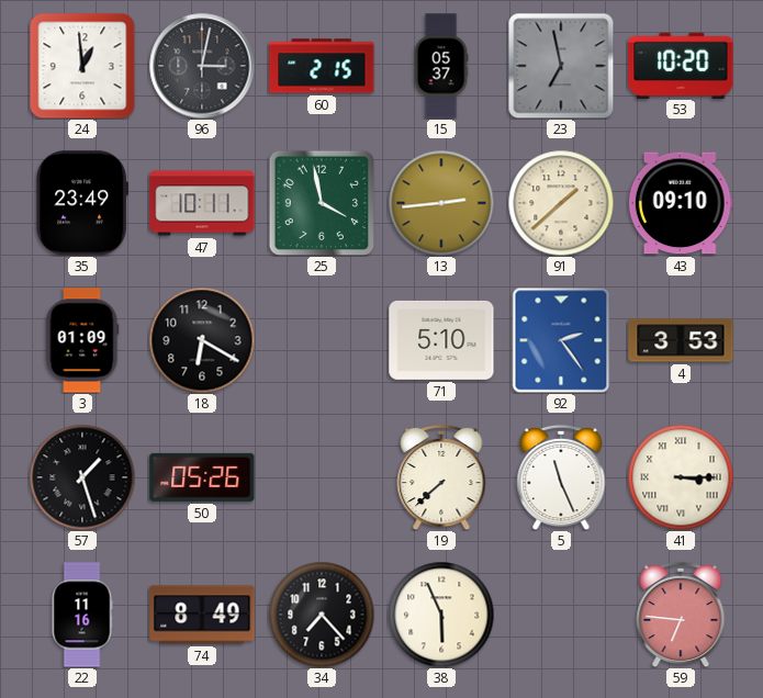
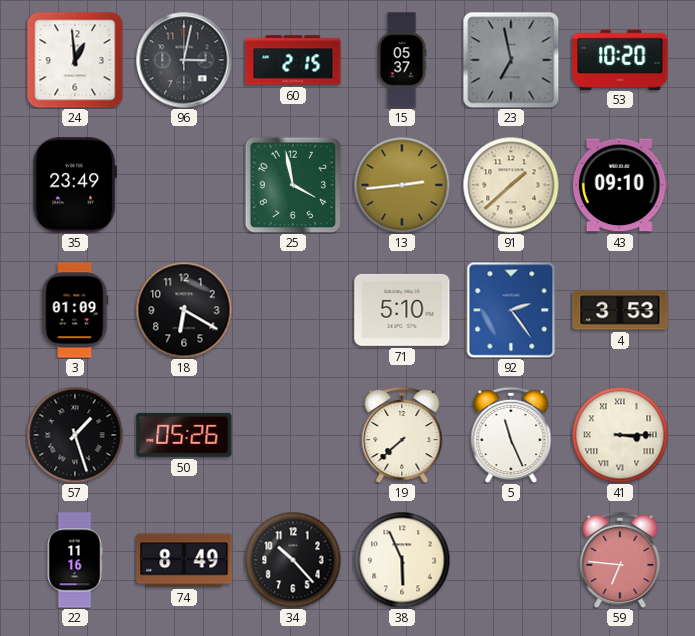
47: 10:11 -> none (202, 203)
34: 7:23 -> 10:23 (293, 560)
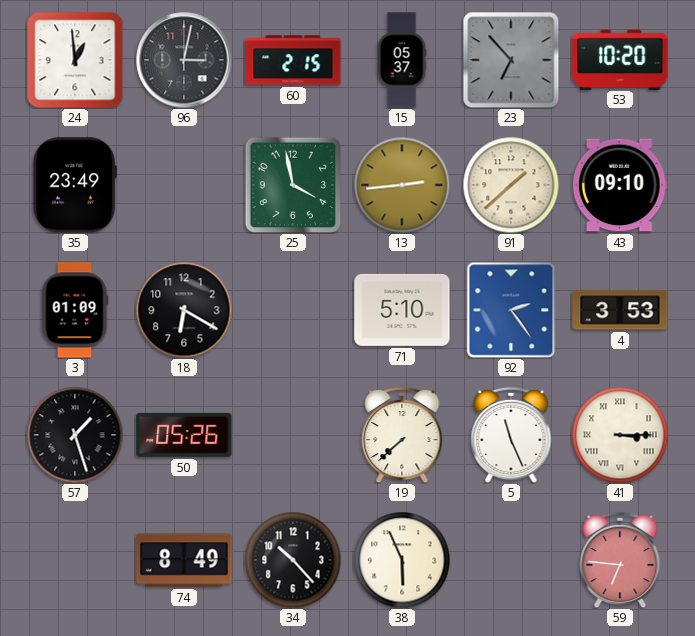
23: 6:58 -> 6:53 (511, 60)
22: 11:16 -> none (75, 560)
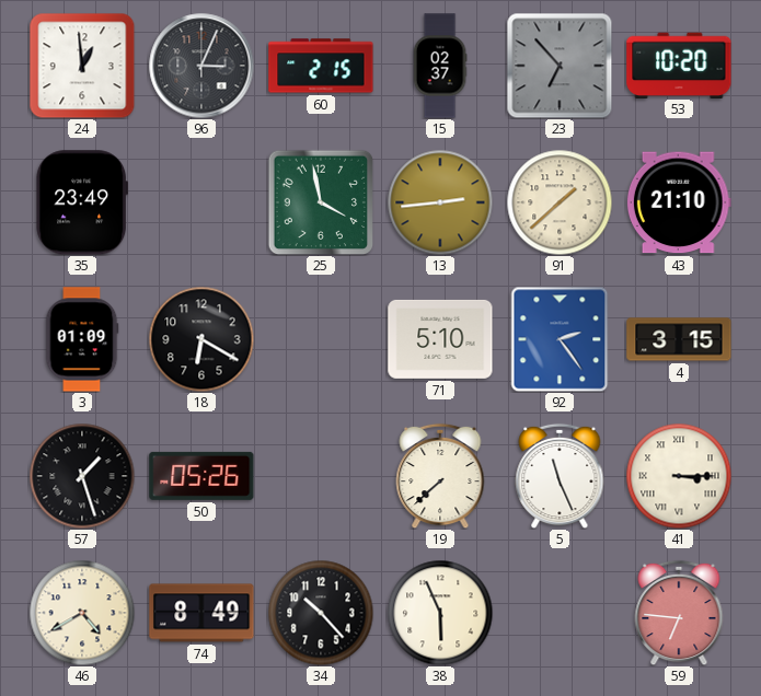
96: 3:02 -> 3:04 (201, 66)
15: 05:37 -> 02:37 (440, 66)
43: 09:10 -> 21:10 (679, 202)
4: 3:53 -> 3:15 (679, 339)
46: none -> 4:40 (82, 613)
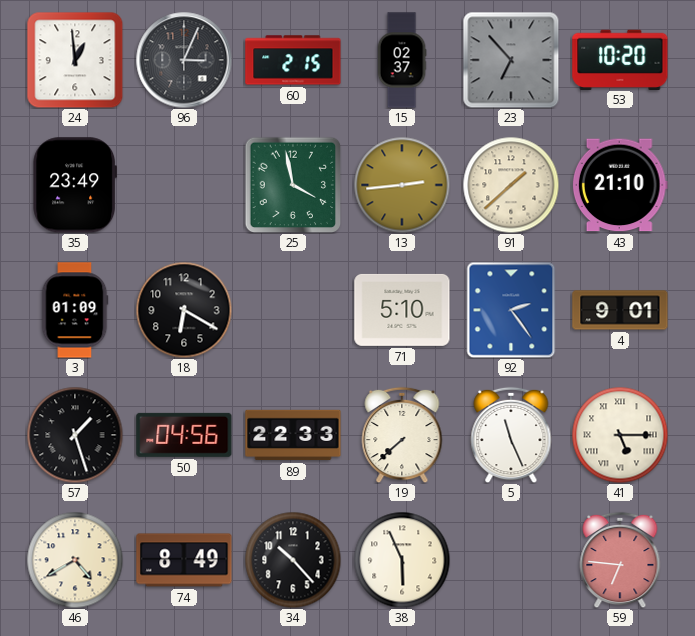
4: 3:15 -> 9:01 (620, 310)
50: 05:26 -> 04:56 (184, 435)
89: none -> 22:33 (293, 435)
41: 3:15 -> 5:15 (620, 435)
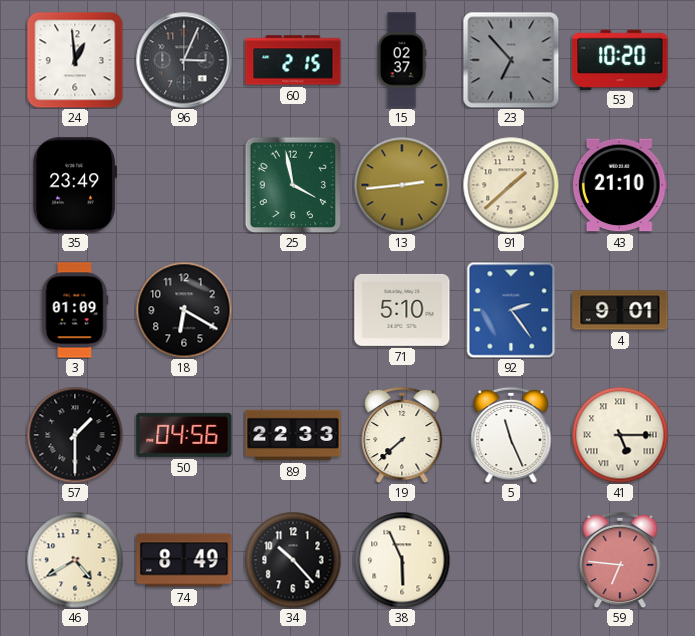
57: 1:27 -> 1:30 (75, 435)
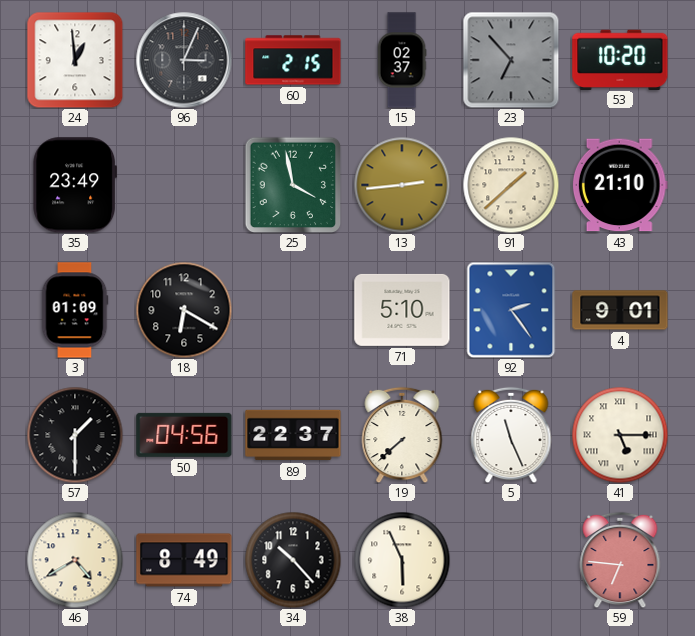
89: 22:33 -> 22:37 (293, 435)
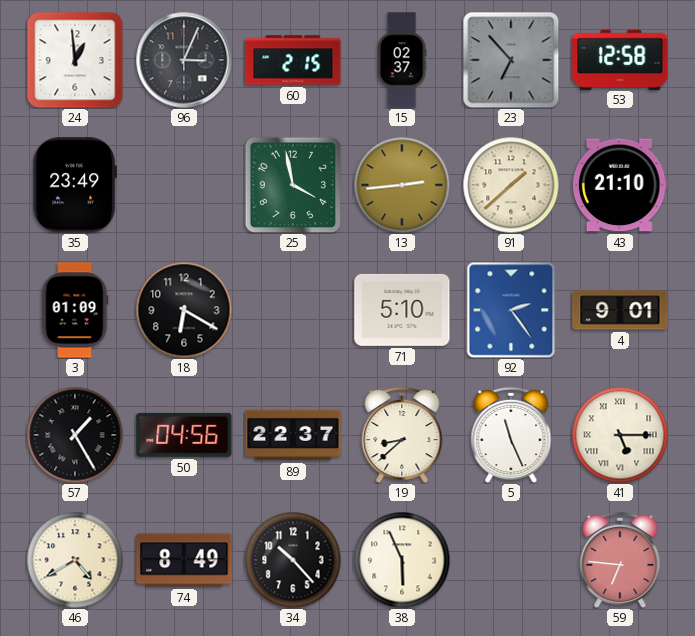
53: 10:20 -> 12:58 (620, 59)
57: 1:30 -> 1:25 (75, 435)
19: 7:38 -> 8:38 (402, 435)
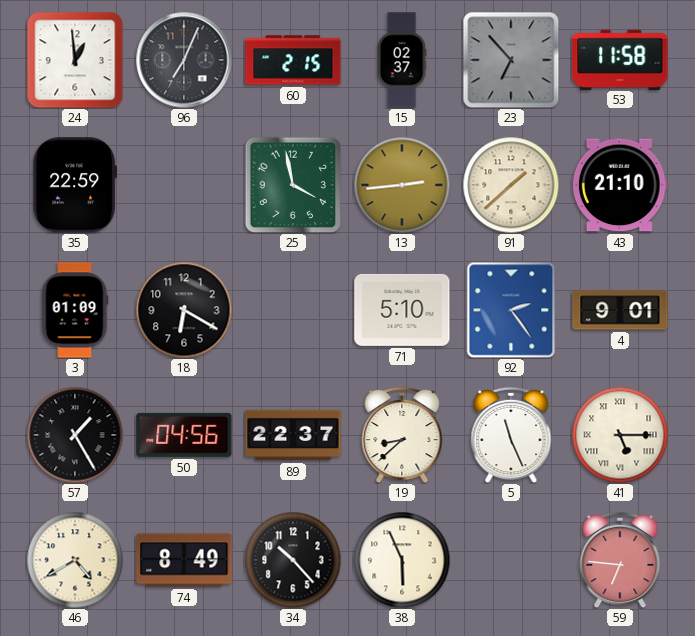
96: 3:04 -> 7:04 (184, 60)
53: 12:58 -> 11:58 (620, 59)
35: 23:49 -> 22:59 (75, 185)
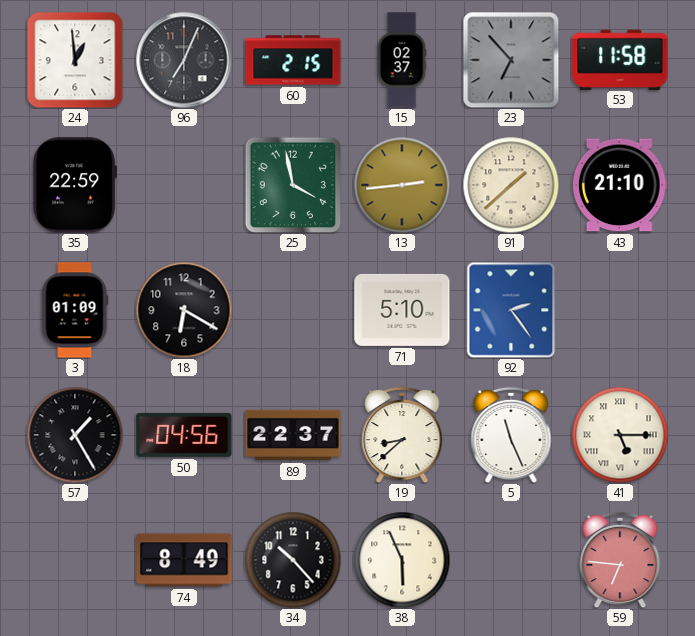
4: 9:01 -> none (620, 310)
46: 4:40 -> none (75, 560)
